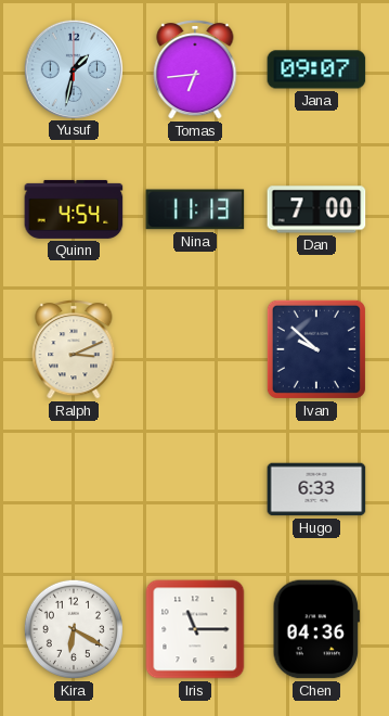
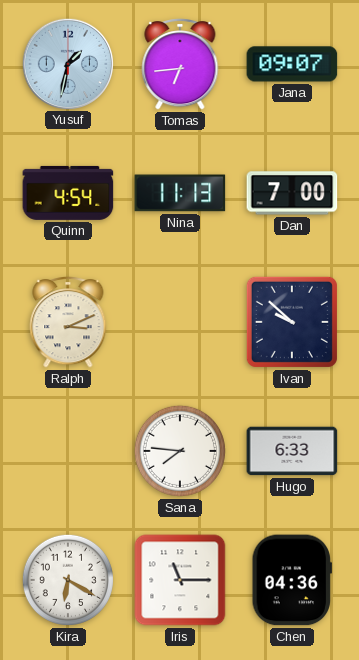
Sana: none -> 7:46 (180, 451)
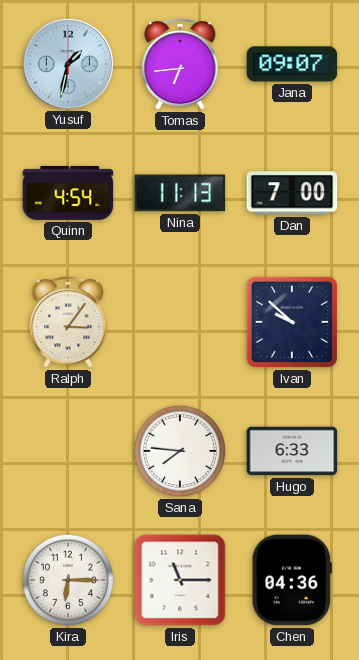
Ralph: 3:11 -> 3:06 (68, 322)
Kira: 6:20 -> 6:15 (68, 580)
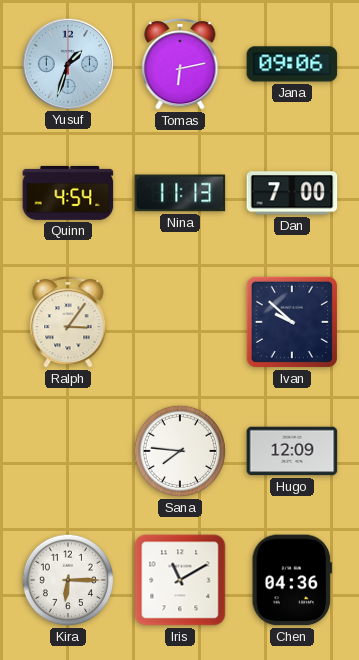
Yusuf: 1:32 -> 1:33 (67, 63)
Tomas: 6:44 -> 6:13 (180, 64)
Jana: 09:07 -> 09:06 (292, 64)
Hugo: 6:33 -> 12:09 (292, 451)
Iris: 11:15 -> 11:10 (180, 580)
